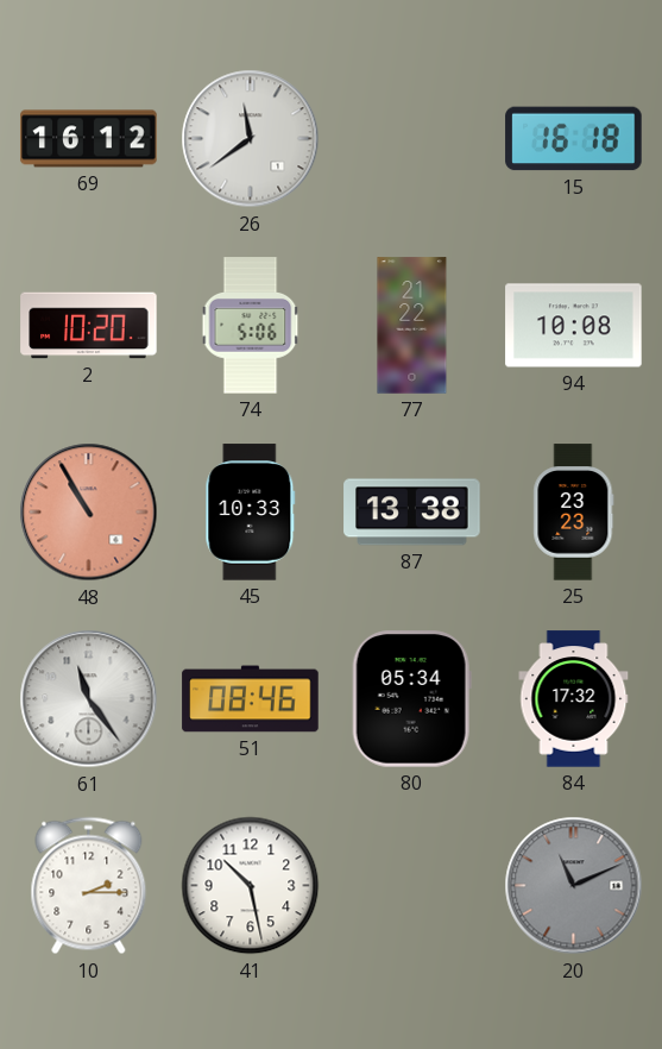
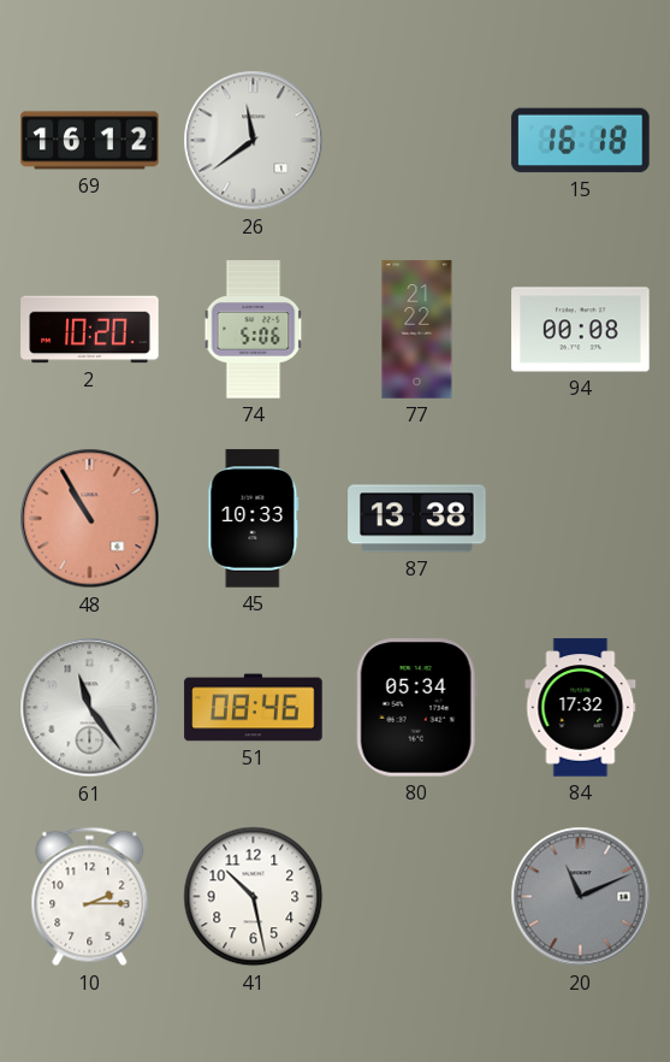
94: 10:08 -> 00:08 (581, 330)
25: 23:23 -> none (574, 513)
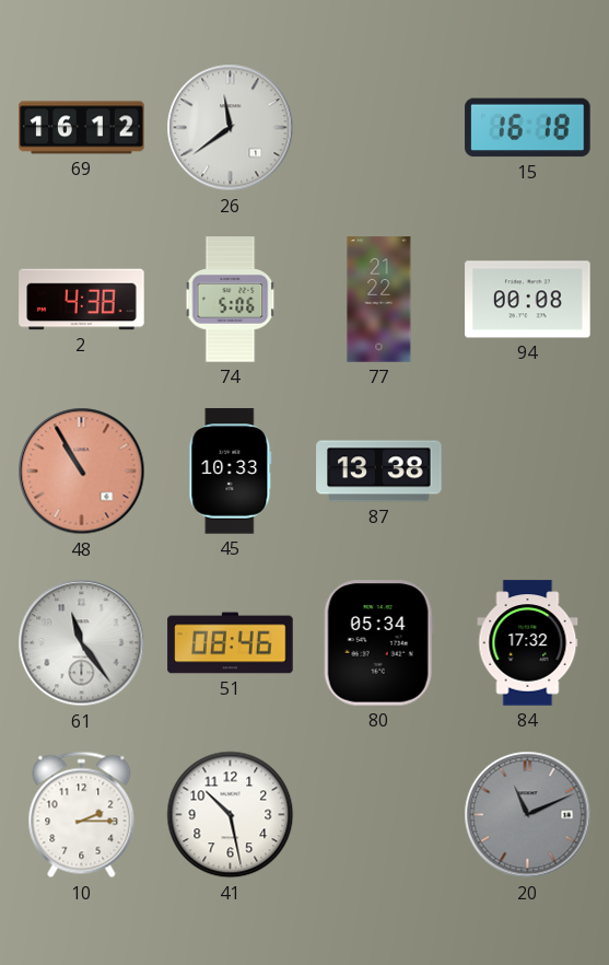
2: 10:20 -> 4:38 (82, 300)
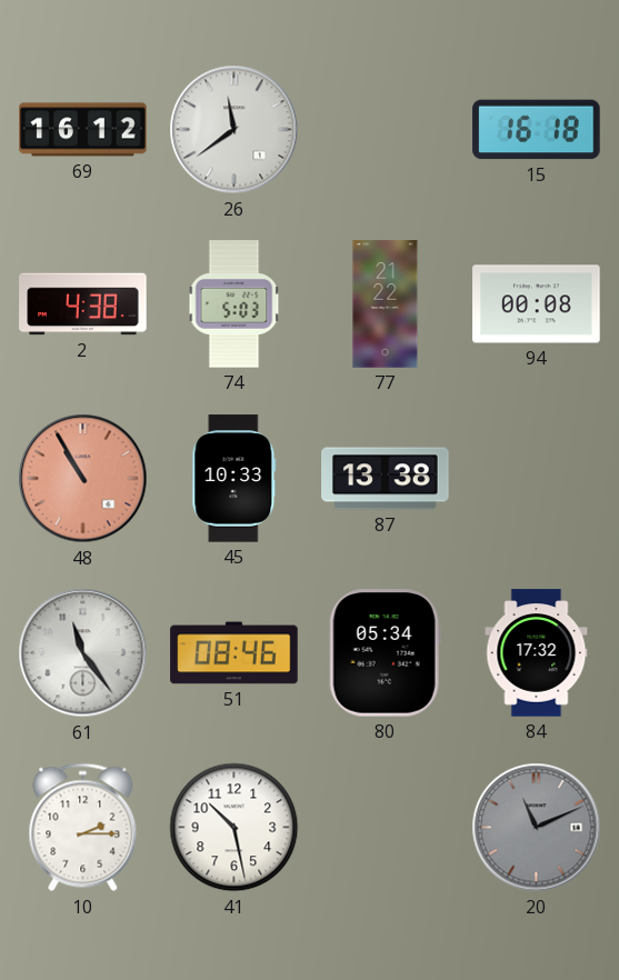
74: 5:06 -> 5:03 (234, 304)
